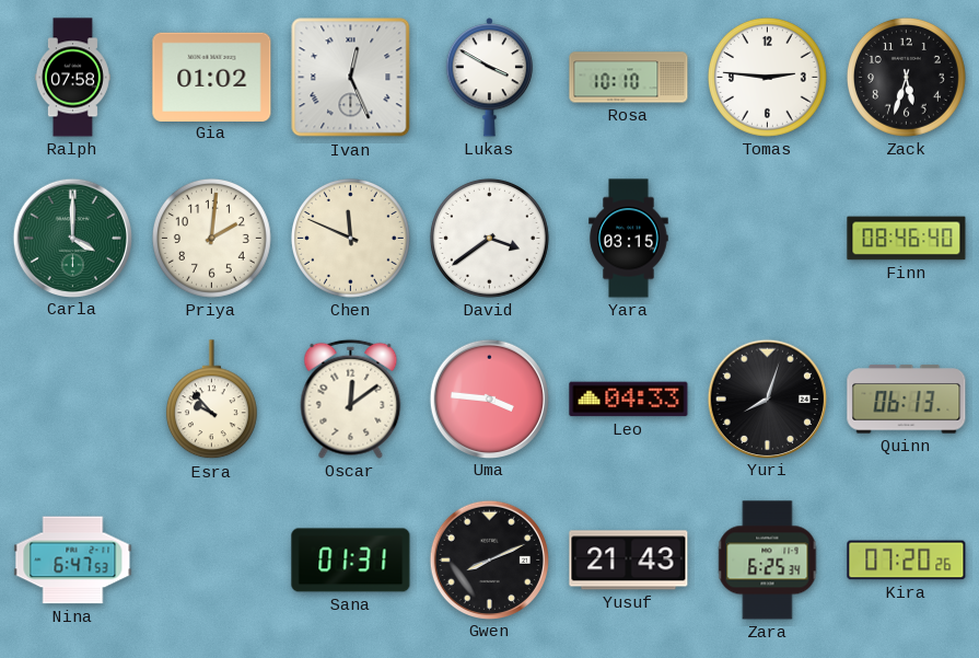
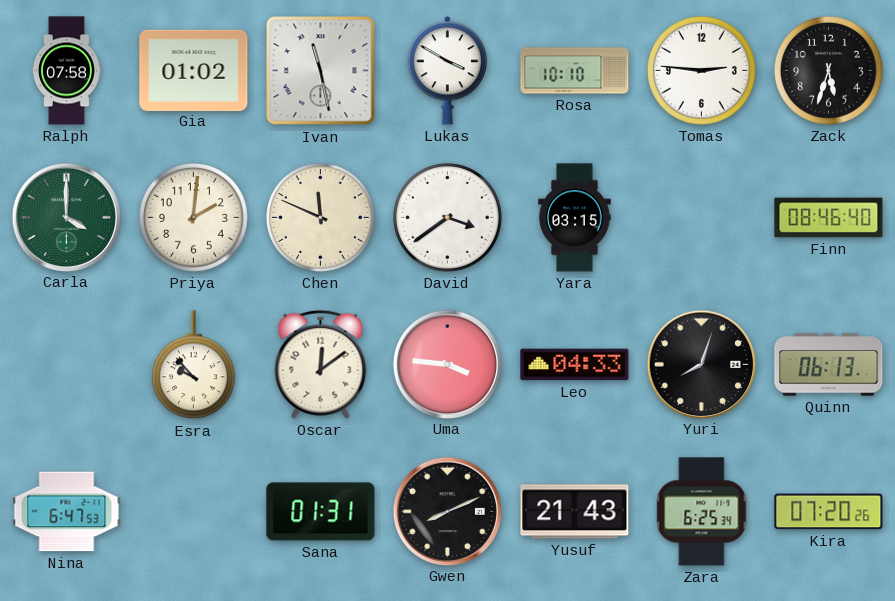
Ivan: 12:26 -> 11:28 (321, 71)
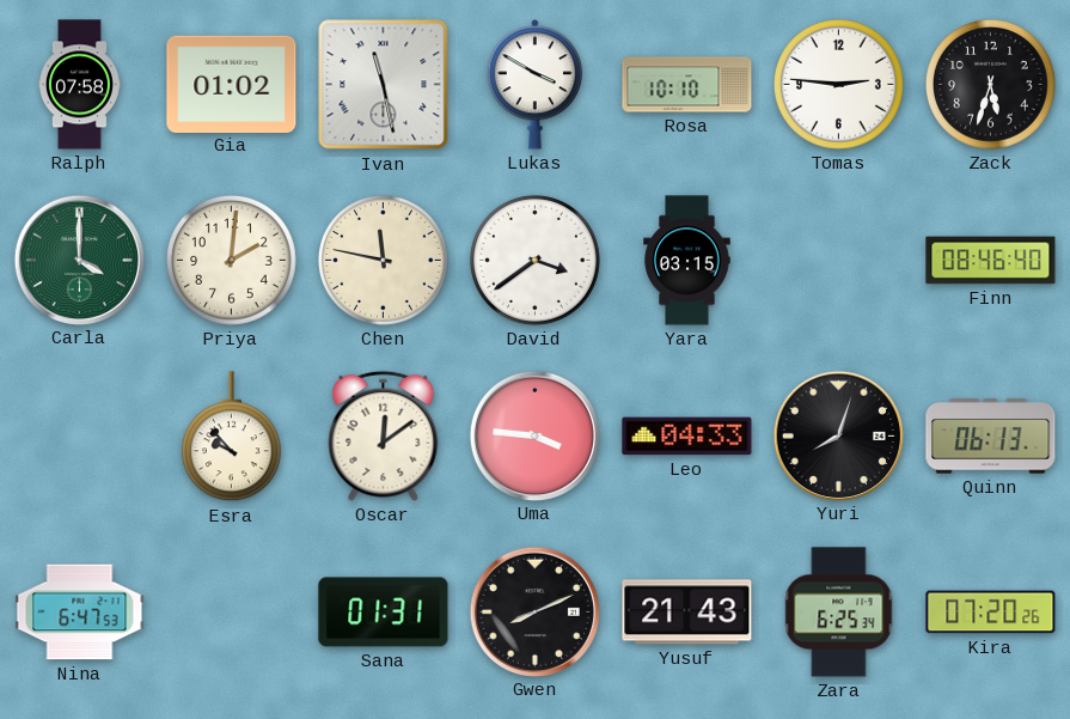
Chen: 11:49 -> 11:47 (383, 260)
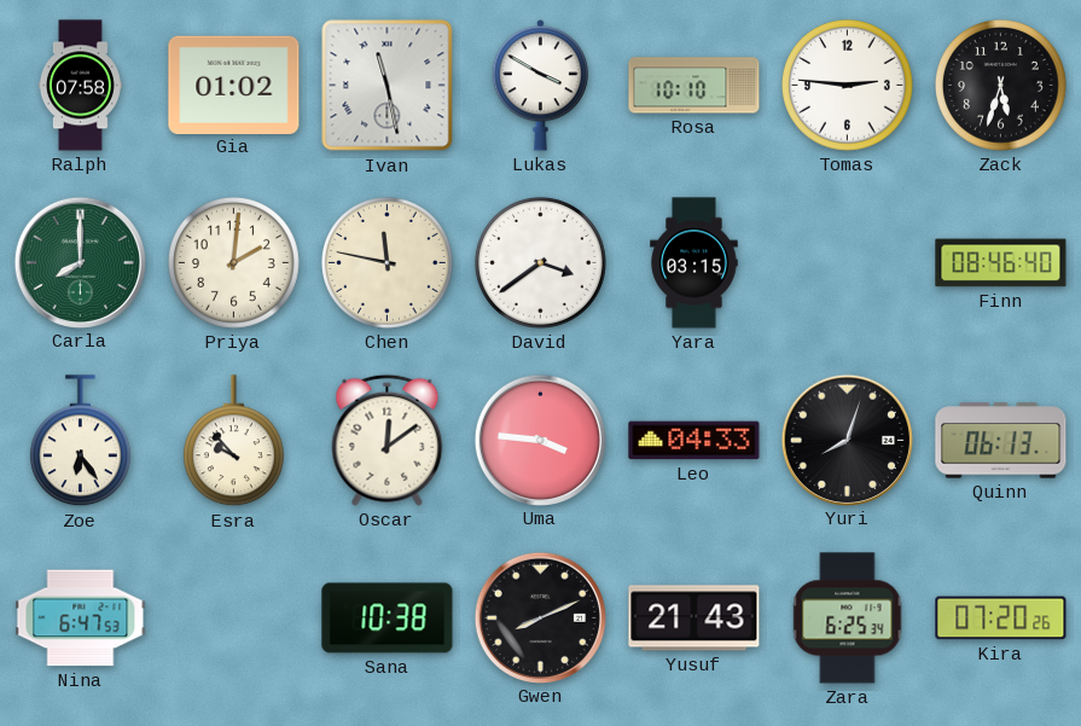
Carla: 4:00 -> 8:00 (80, 262)
Zoe: none -> 6:24 (80, 441)
Sana: 01:31 -> 10:38 (388, 618)
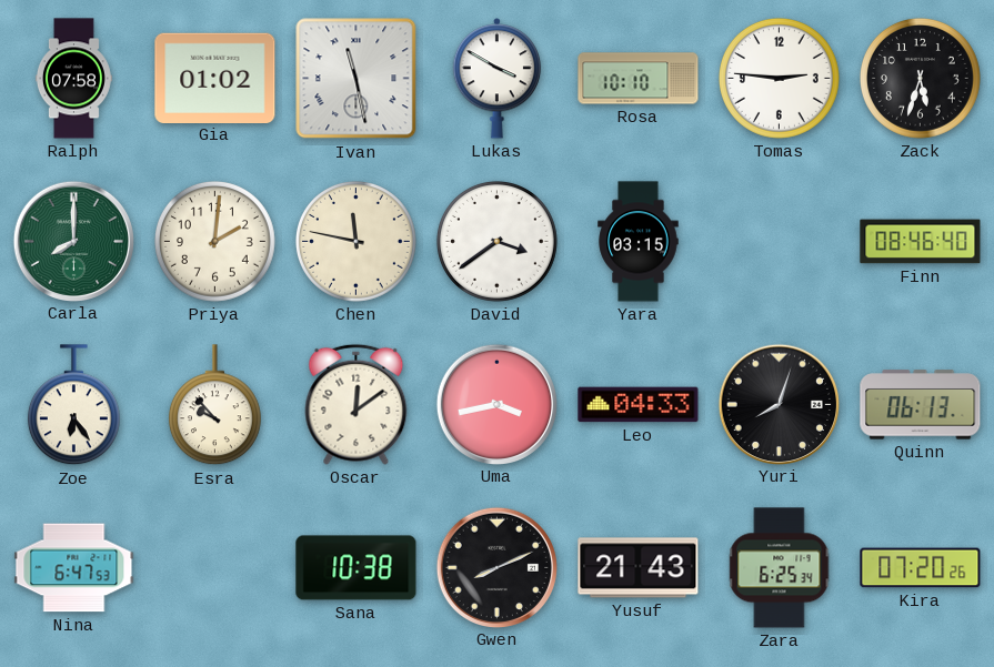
Uma: 3:46 -> 3:43 (496, 404)
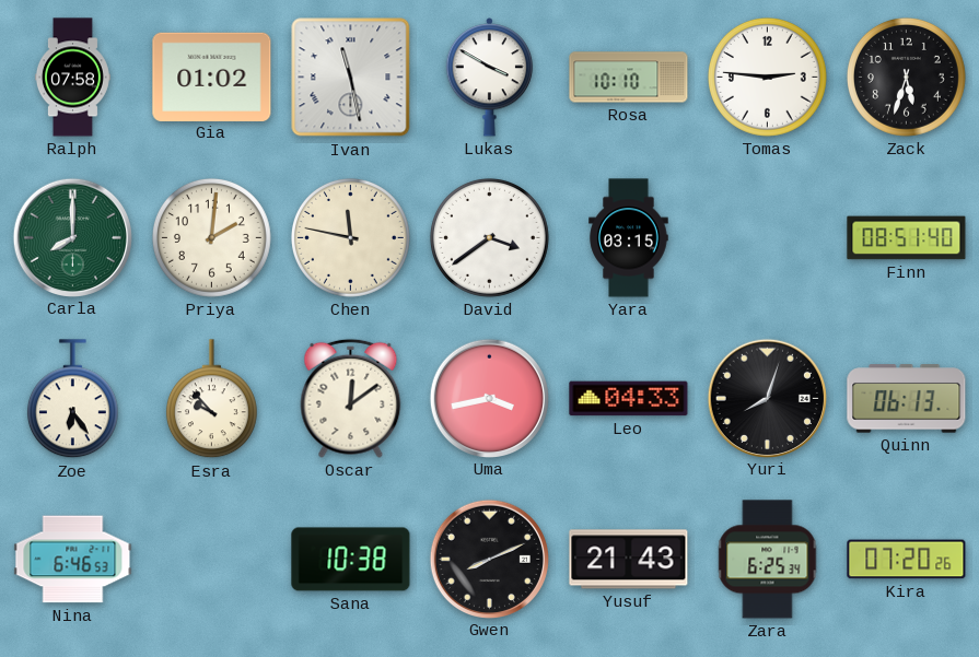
Finn: 08:46 -> 08:51 (907, 238)
Nina: 6:47 -> 6:46 (73, 560)
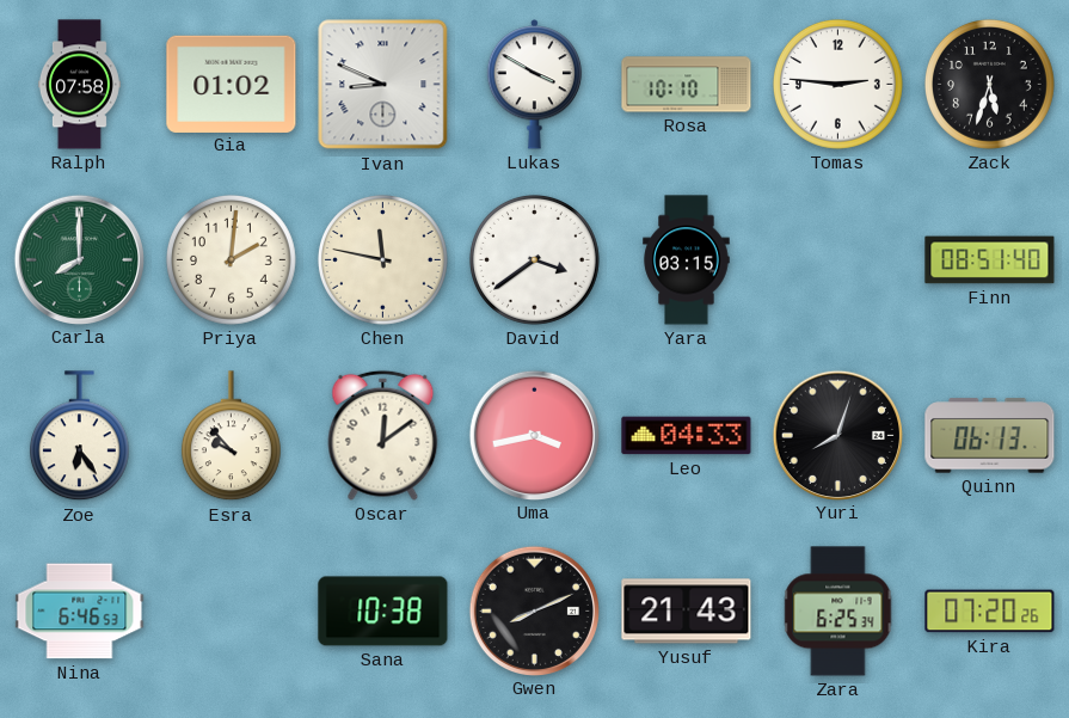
Ivan: 11:28 -> 8:49 (383, 85)
